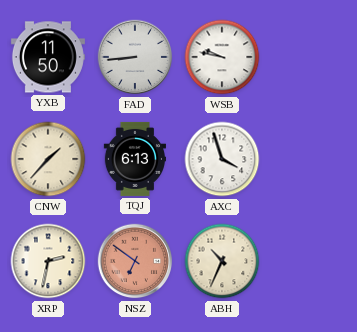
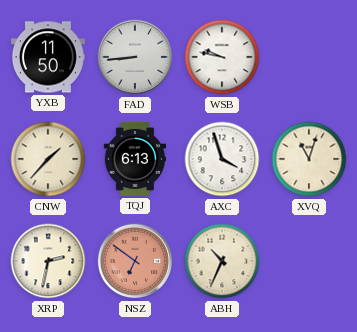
XVQ: none -> 11:03 (309, 159)
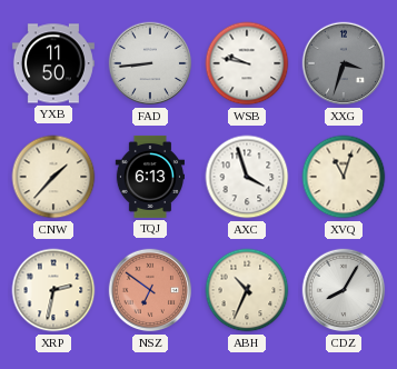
XXG: none -> 3:33 (344, 63)
CDZ: none -> 8:05 (344, 290)
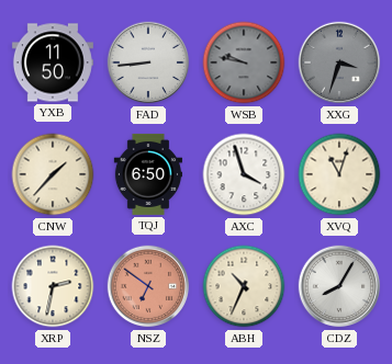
WSB dial: white -> grey (244, 62)
TQJ: 6:13 -> 6:50 (147, 174)
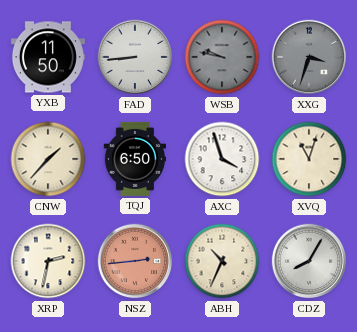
NSZ: 6:51 -> 2:44 (135, 261)
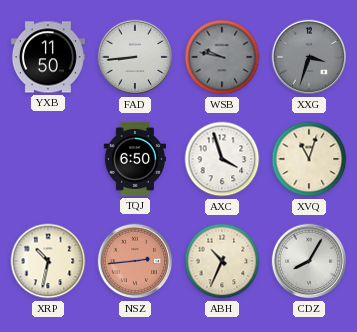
CNW: 1:37 -> none (48, 159)
XRP: 2:32 -> 10:32 (48, 261)
